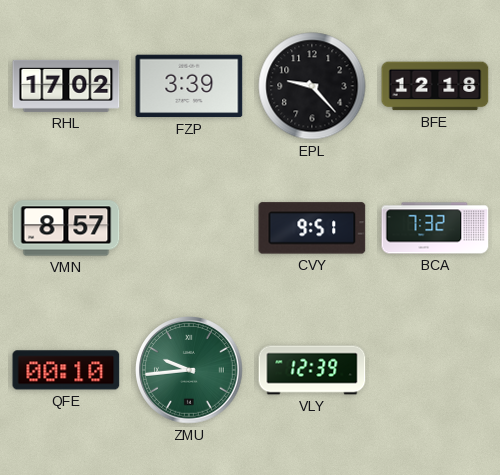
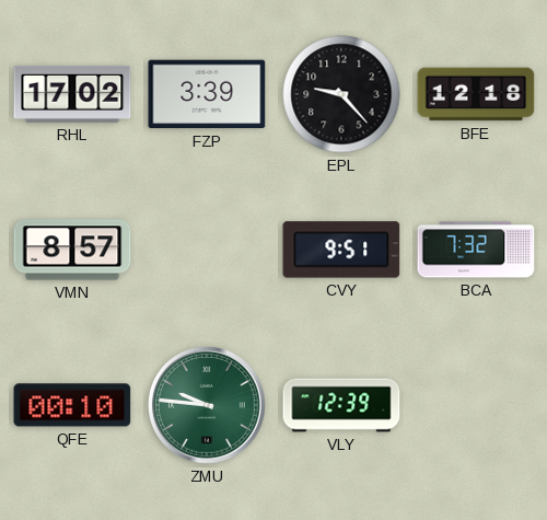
ZMU: 9:44 -> 9:46 (207, 405)
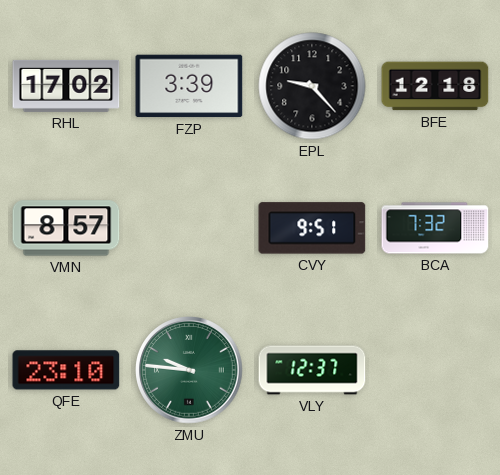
QFE: 00:10 -> 23:10 (66, 370)
VLY: 12:39 -> 12:37 (312, 370)
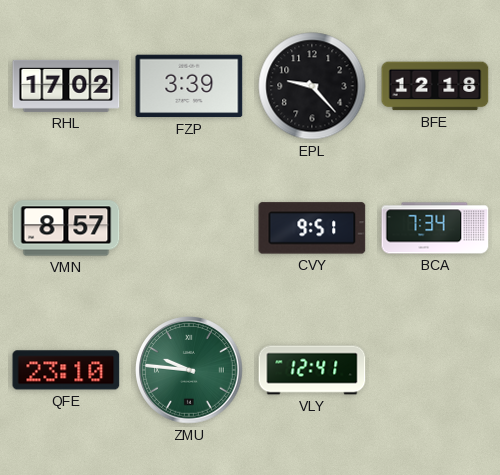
BCA: 7:32 -> 7:34 (435, 228)
VLY: 12:37 -> 12:41 (312, 370)
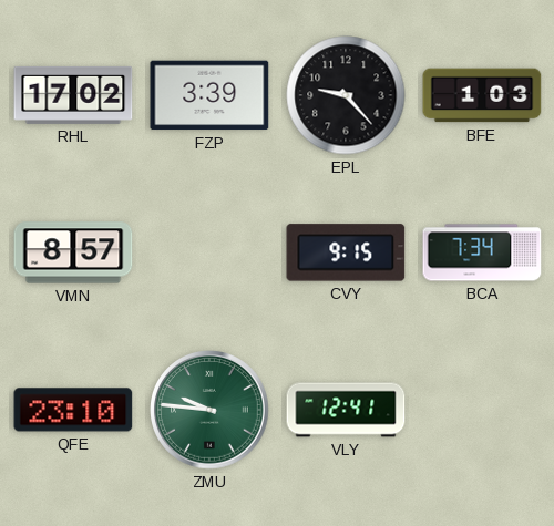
BFE: 12:18 -> 1:03 (482, 95)
CVY: 9:51 -> 9:15 (346, 252)
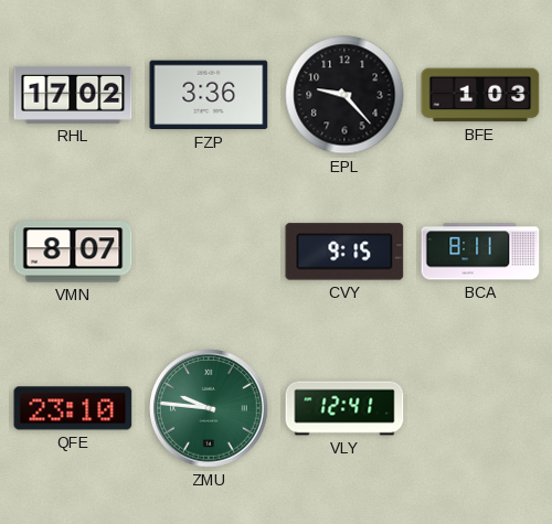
FZP: 3:39 -> 3:36 (209, 95)
VMN: 8:57 -> 8:07 (73, 252)
BCA: 7:34 -> 8:11 (480, 252)
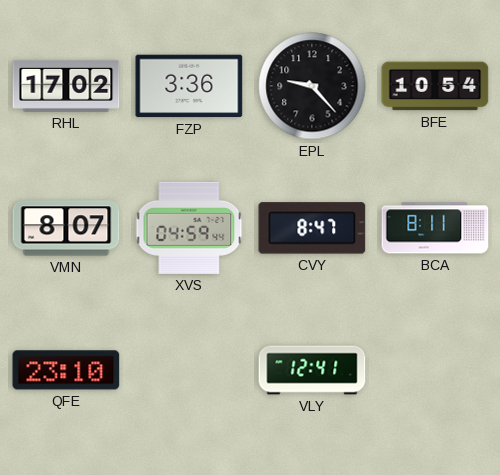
BFE: 1:03 -> 10:54 (435, 86)
XVS: none -> 04:59 (189, 228)
CVY: 9:15 -> 8:47 (312, 228)
ZMU: 9:46 -> none (209, 408)
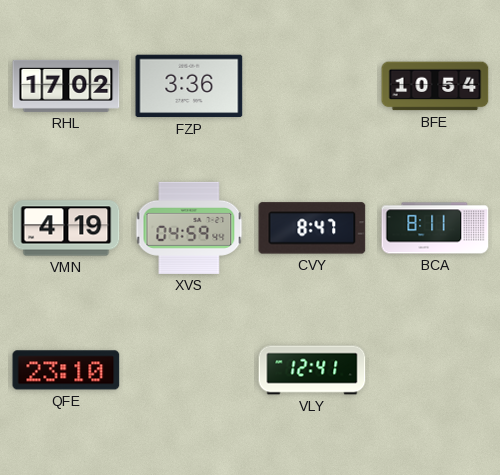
EPL: 9:23 -> none (312, 86)
VMN: 8:07 -> 4:19 (66, 228)
